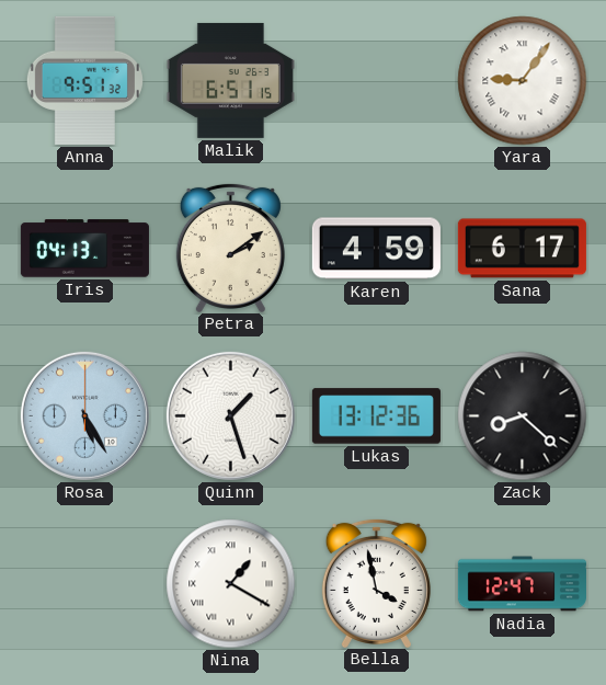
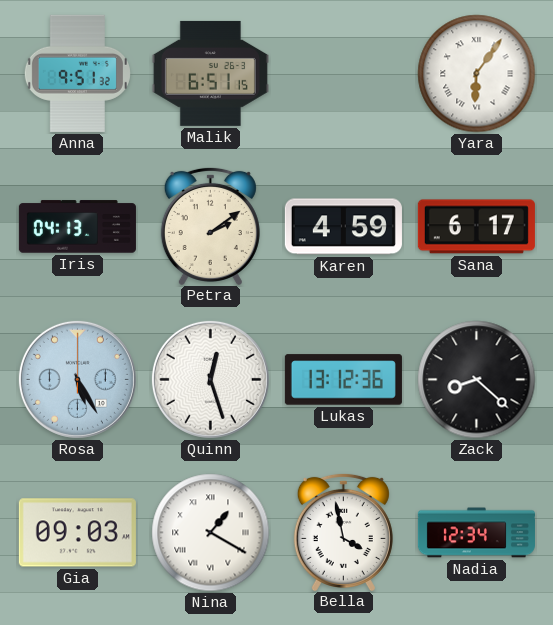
Yara: 9:06 -> 6:06 (477, 74)
Quinn: 1:27 -> 12:27 (210, 379)
Gia: none -> 09:03 (77, 533)
Nadia: 12:47 -> 12:34 (476, 533)
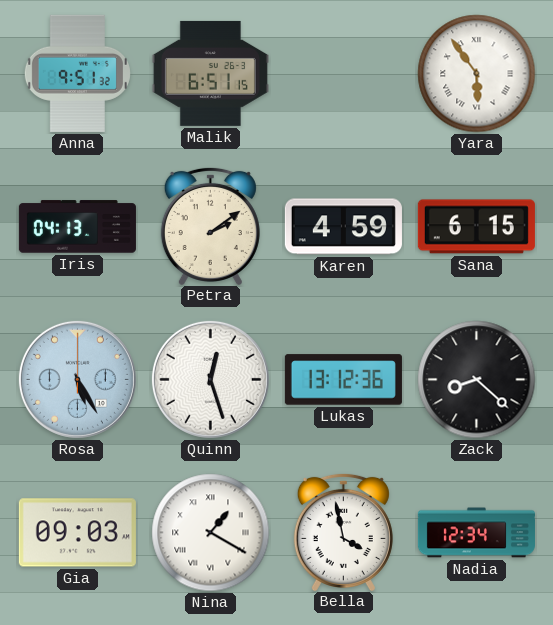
Yara: 6:06 -> 5:54 (477, 74)
Sana: 6:17 -> 6:15 (476, 227)
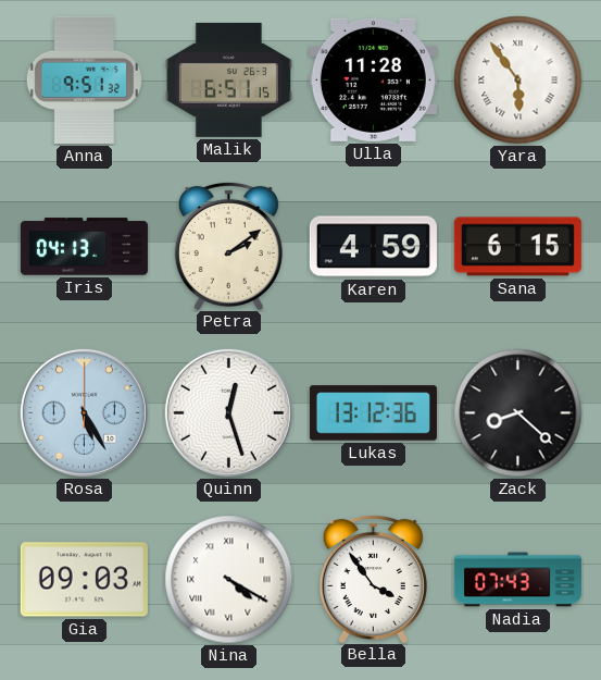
Ulla: none -> 11:28 (373, 79)
Nina: 1:20 -> 4:20 (229, 580)
Bella: 3:58 -> 3:54 (373, 578)
Nadia: 12:34 -> 07:43 (517, 580)
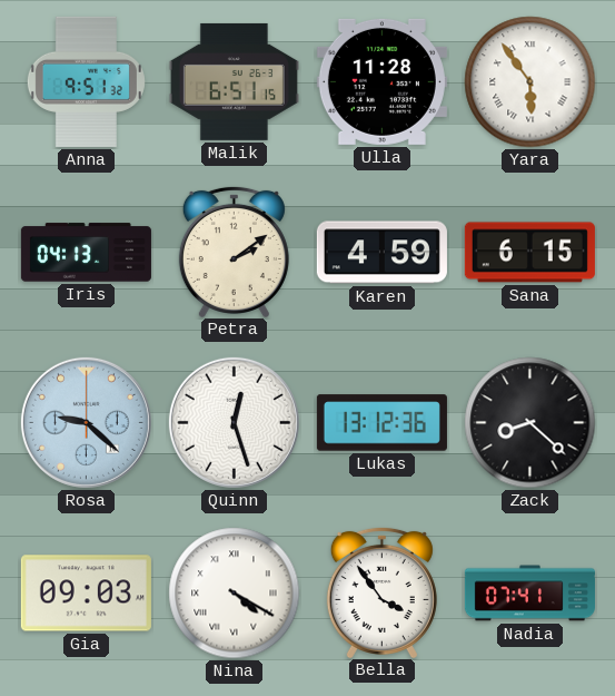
Rosa: 5:25 -> 9:22 (86, 422)
Nadia: 07:43 -> 07:41 (529, 594)
